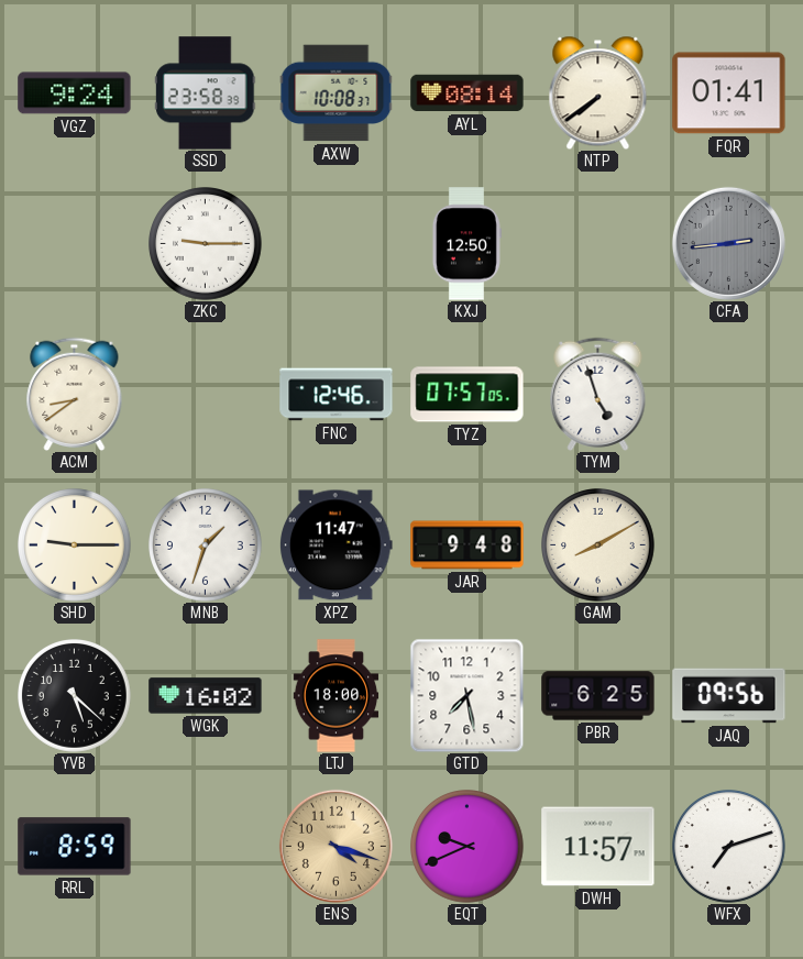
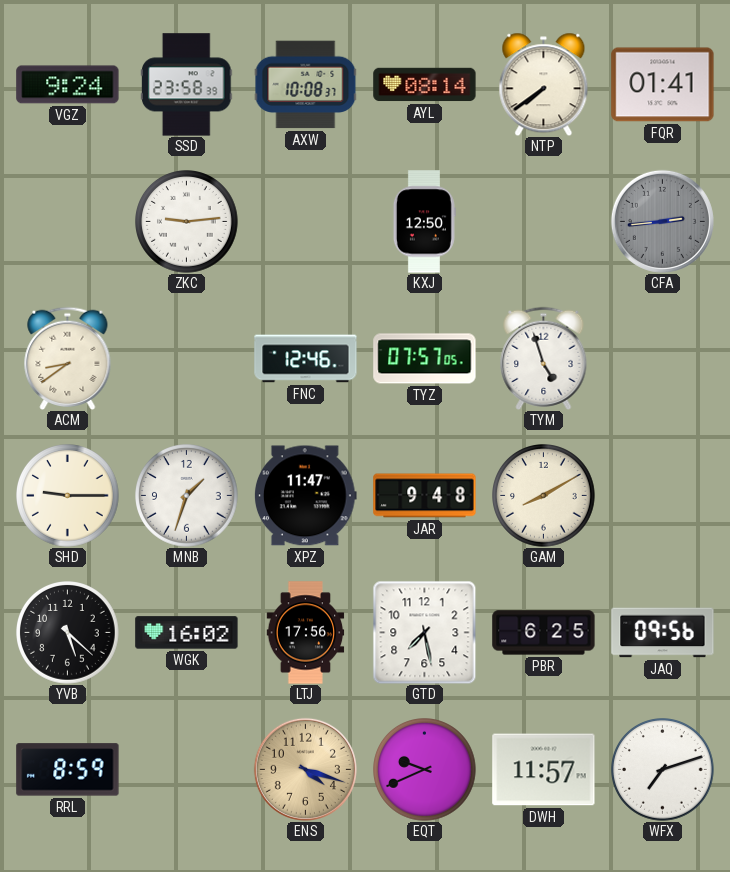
ZKC: 9:15 -> 9:14 (187, 222)
LTJ: 18:00 -> 17:56 (306, 633)
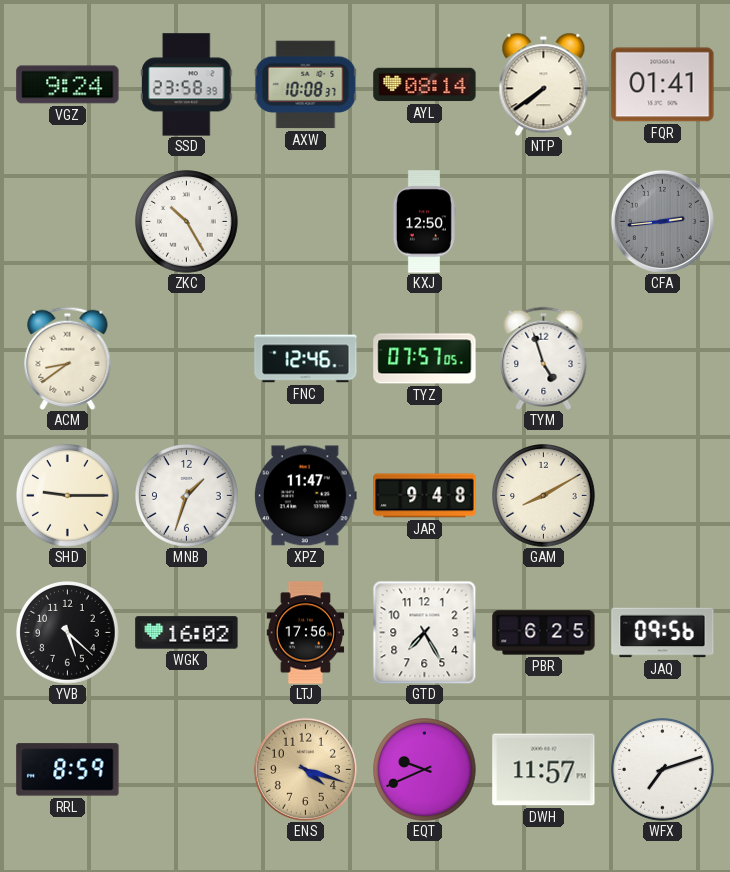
ZKC: 9:14 -> 10:25 (187, 222)
GTD: 7:28 -> 7:25 (424, 632)
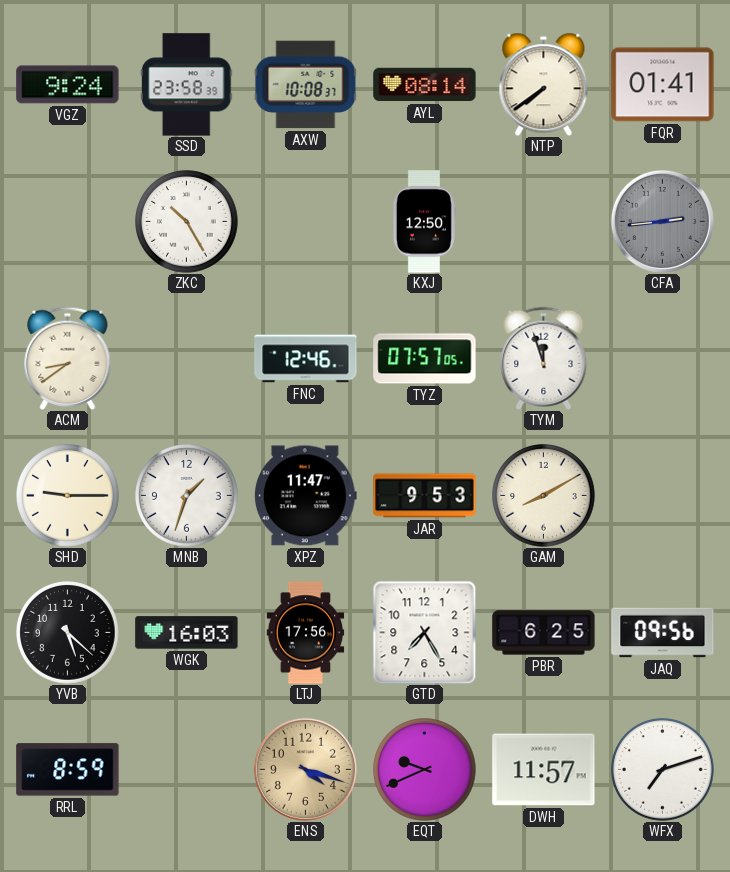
TYM: 4:57 -> 11:57 (544, 358)
JAR: 9:48 -> 9:53 (425, 496)
WGK: 16:02 -> 16:03 (187, 633)
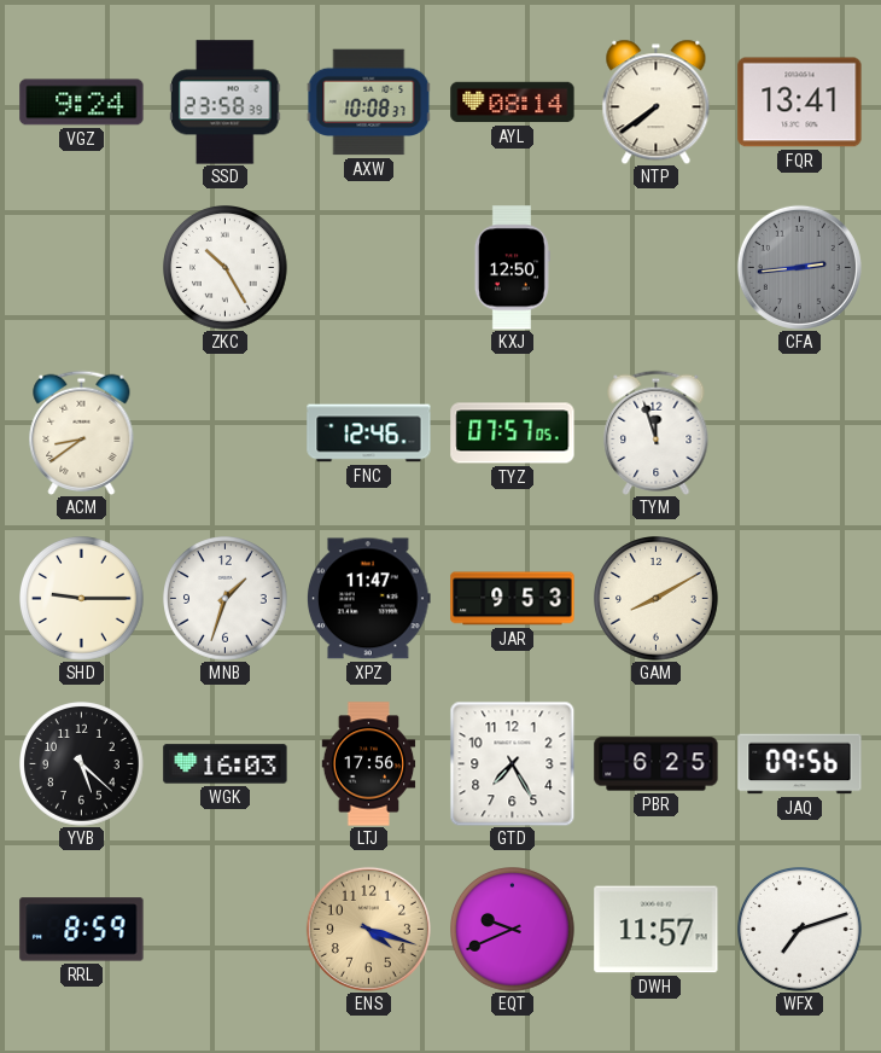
FQR: 01:41 -> 13:41 (800, 103)
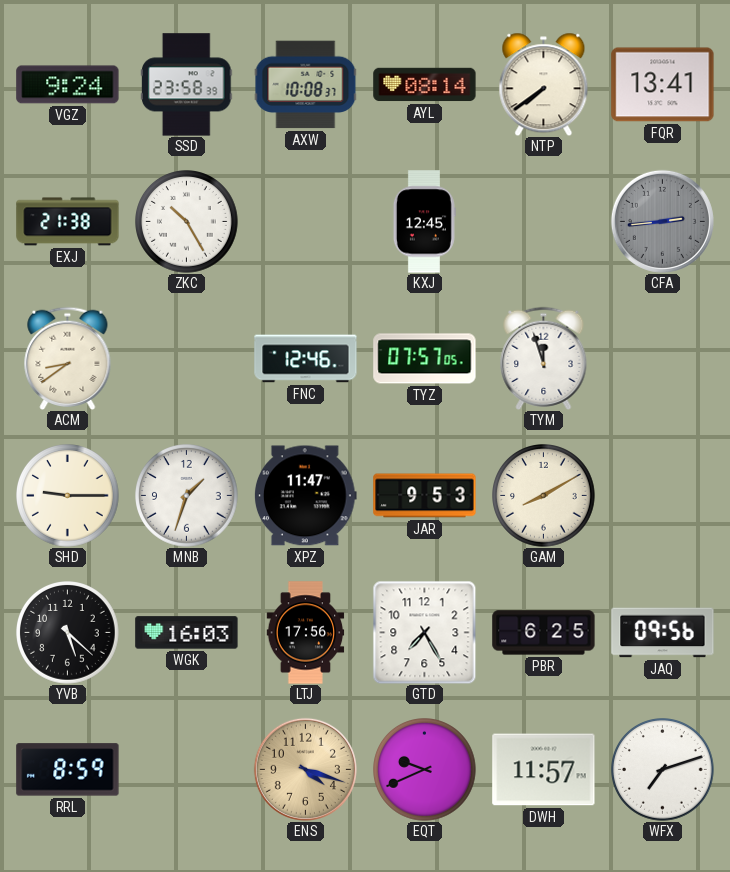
EXJ: none -> 21:38 (68, 222)
KXJ: 12:50 -> 12:45 (424, 222)
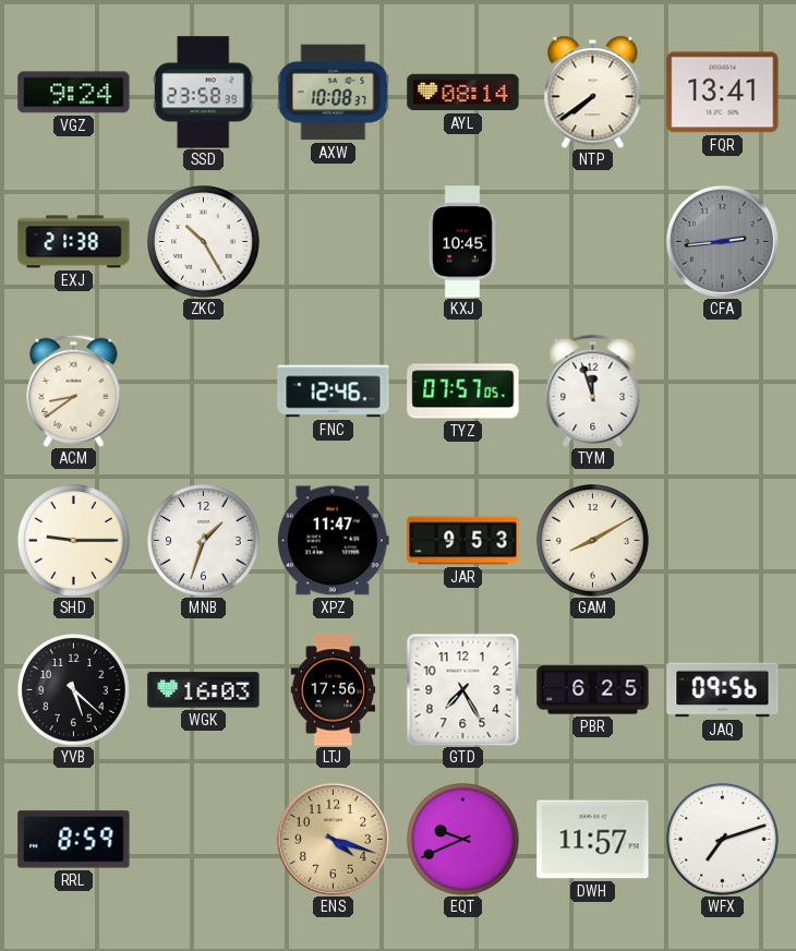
KXJ: 12:45 -> 10:45 (462, 242)
